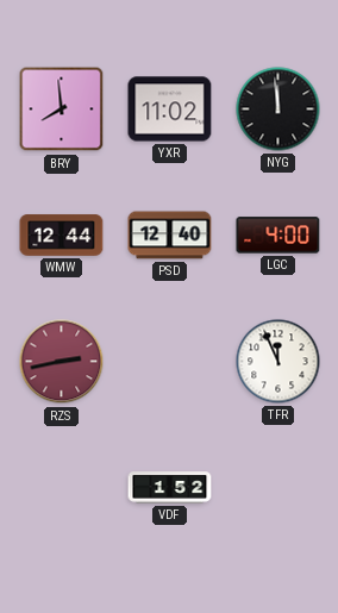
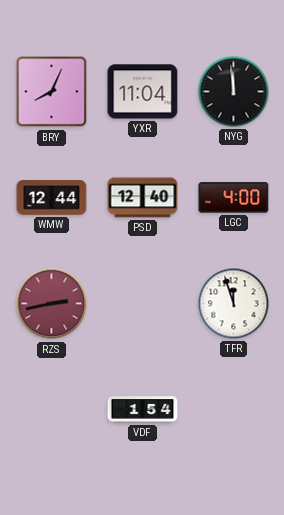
BRY: 7:59 -> 8:04 (52, 92)
YXR: 11:02 -> 11:04 (143, 92)
TFR: 11:56 -> 11:57 (234, 304)
VDF: 1:52 -> 1:54 (143, 410)
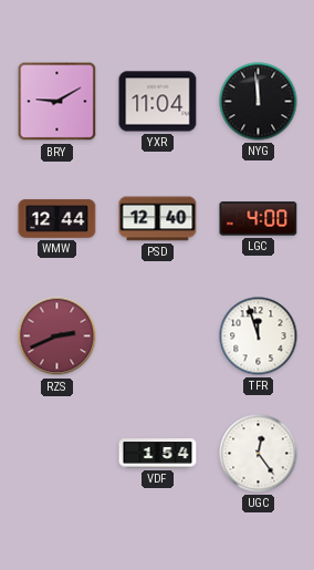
BRY: 8:04 -> 9:10 (57, 102)
RZS: 2:43 -> 2:41 (57, 336)
UGC: none -> 12:24 (259, 454)
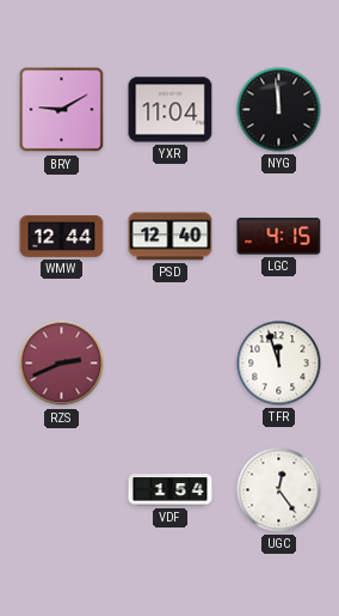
LGC: 4:00 -> 4:15 (279, 237)
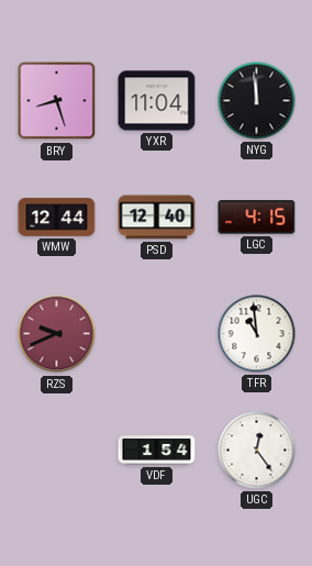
BRY: 9:10 -> 8:27 (57, 101)
RZS: 2:41 -> 9:41 (57, 334)
TFR: 11:57 -> 10:59 (257, 334)
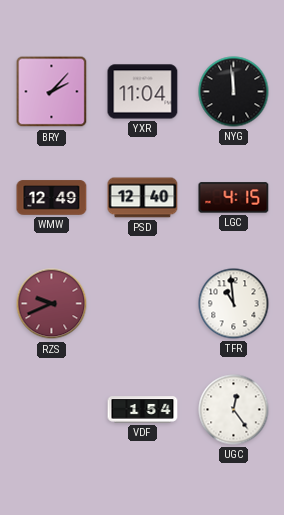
BRY: 8:27 -> 2:07 (52, 92)
WMW: 12:44 -> 12:49 (52, 198)
